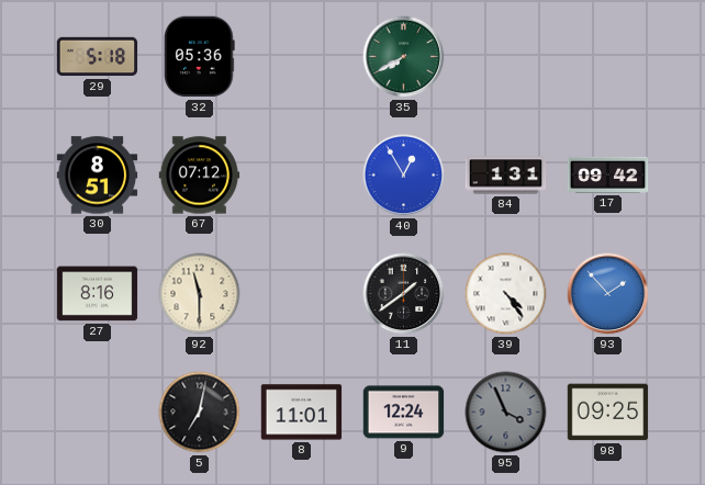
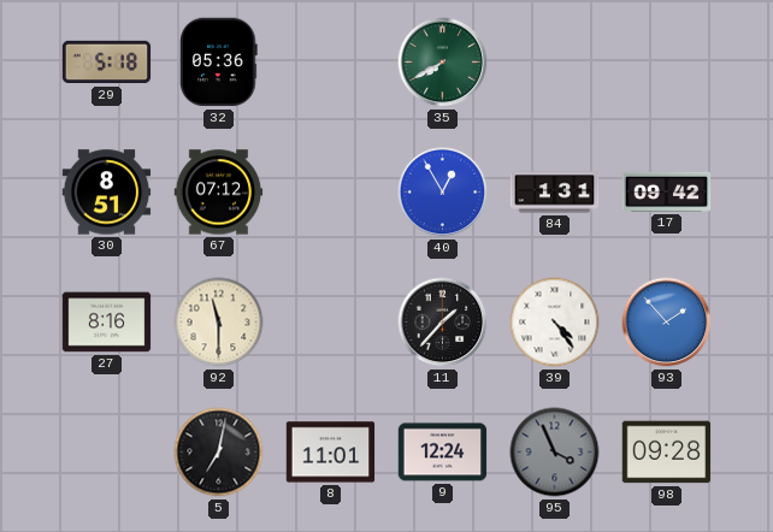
11: 1:39 -> 1:37 (443, 323)
98: 09:25 -> 09:28 (667, 453)
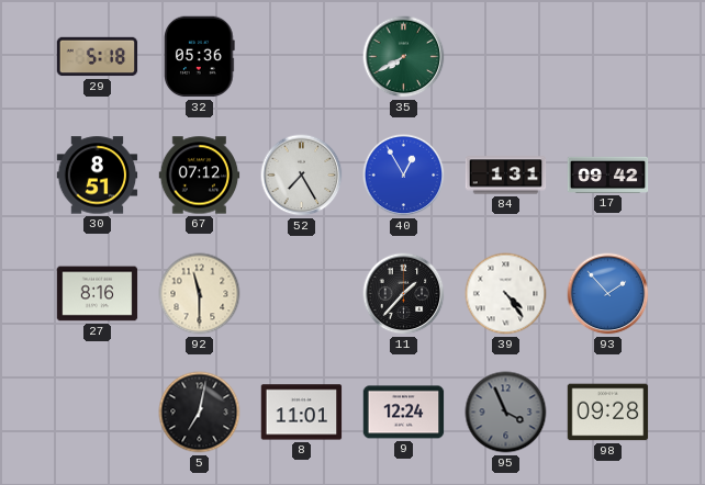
52: none -> 7:25 (302, 176)
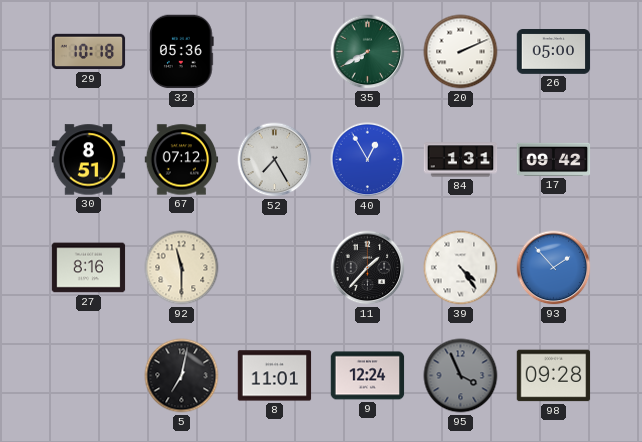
29: 5:18 -> 10:18 (89, 52)
20: none -> 2:11 (461, 52)
26: none -> 05:00 (554, 52)
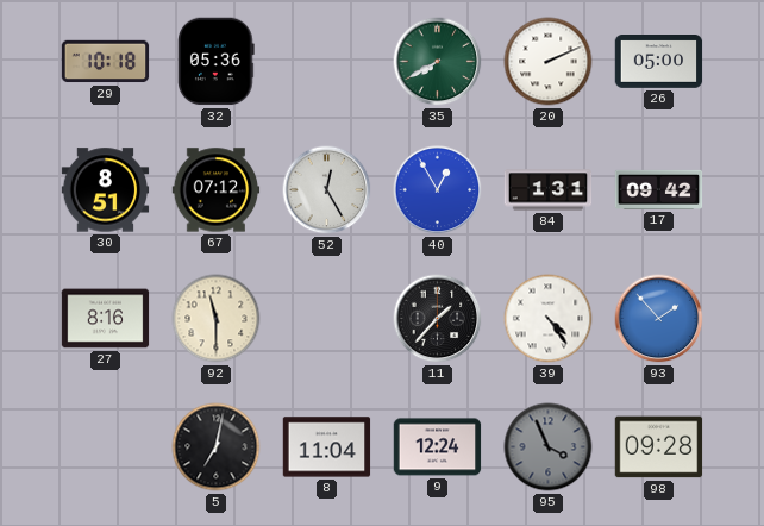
52: 7:25 -> 12:25 (327, 190)
8: 11:01 -> 11:04 (327, 447)
